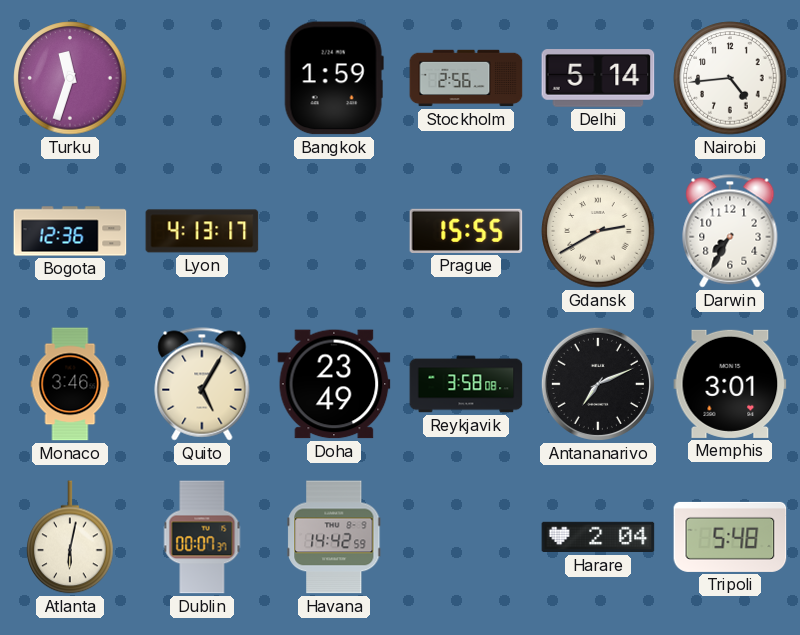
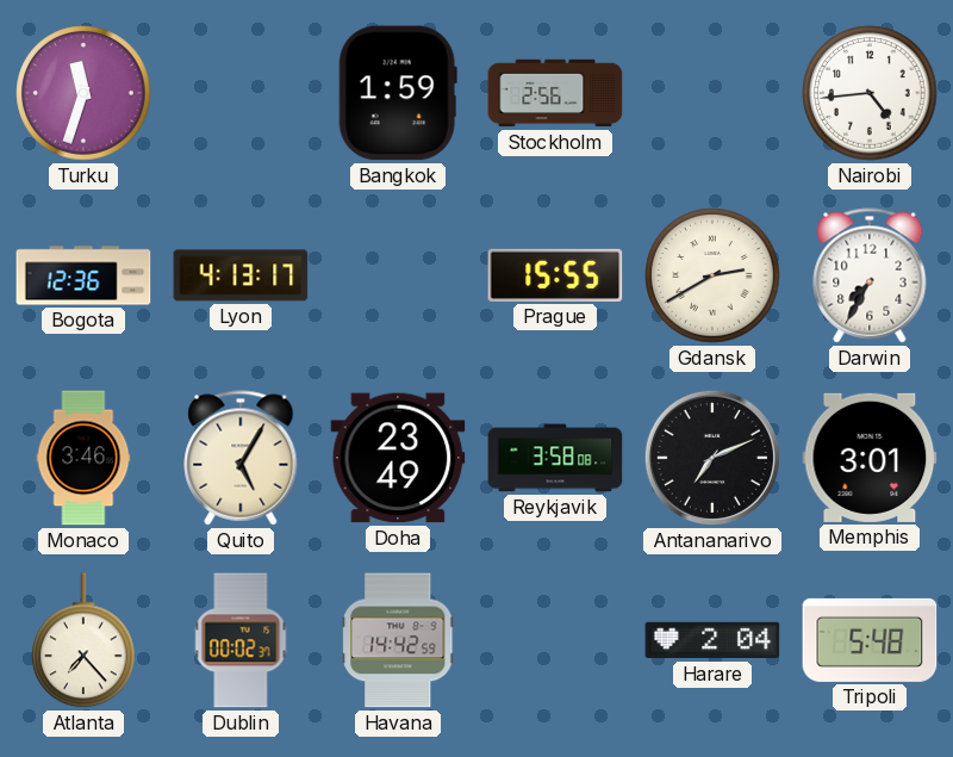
Delhi: 5:14 -> none (598, 78)
Atlanta: 6:02 -> 7:23 (83, 640)
Dublin: 00:07 -> 00:02 (241, 640)
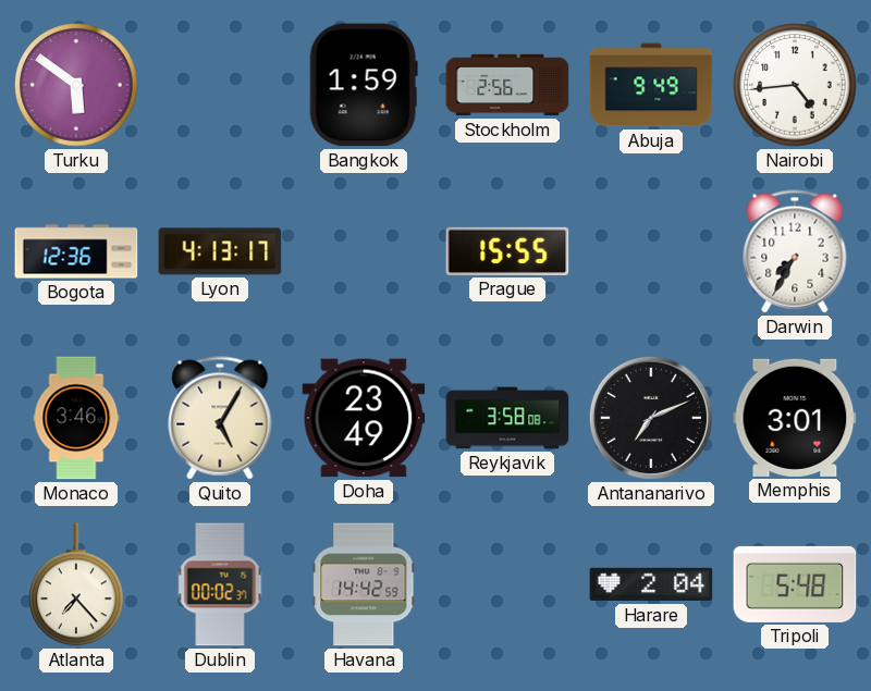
Turku: 11:33 -> 5:51 (76, 85)
Abuja: none -> 9:49 (651, 85)
Gdansk: 2:40 -> none (712, 275)
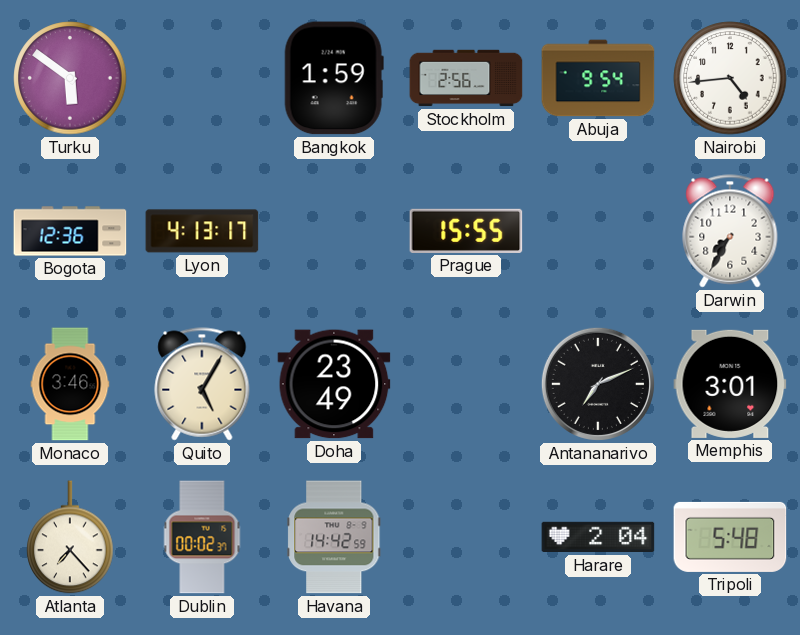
Abuja: 9:49 -> 9:54 (598, 78)
Reykjavik: 3:58 -> none (507, 418)
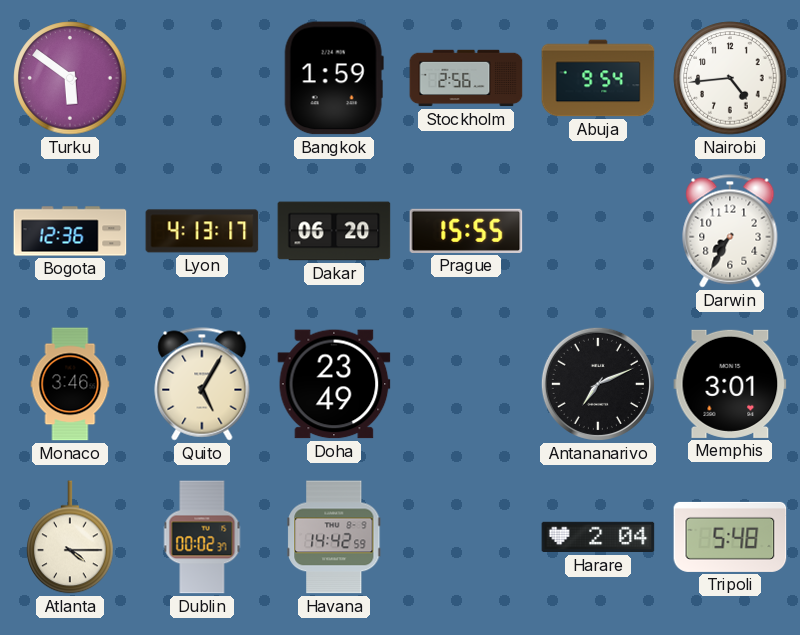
Dakar: none -> 06:20 (334, 231)
Atlanta: 7:23 -> 4:15 (70, 537)
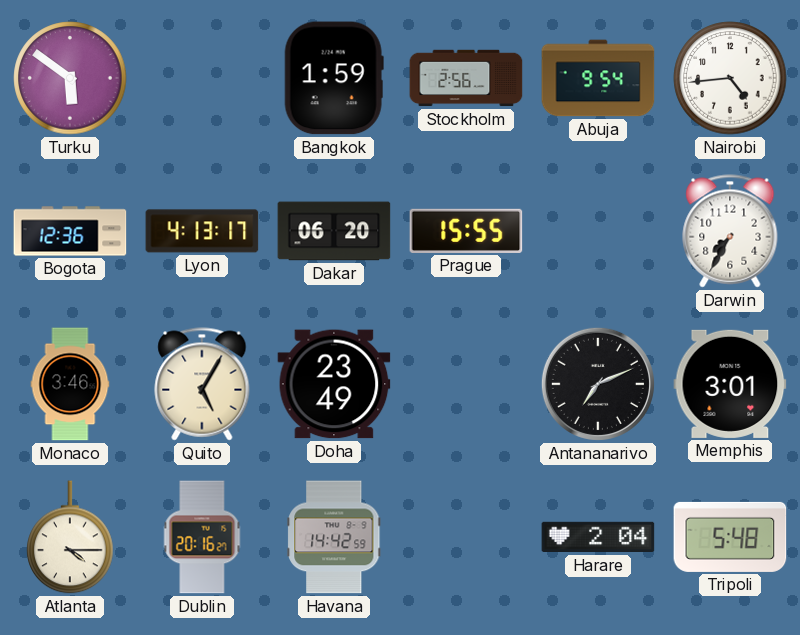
Dublin: 00:02 -> 20:16 (202, 537)
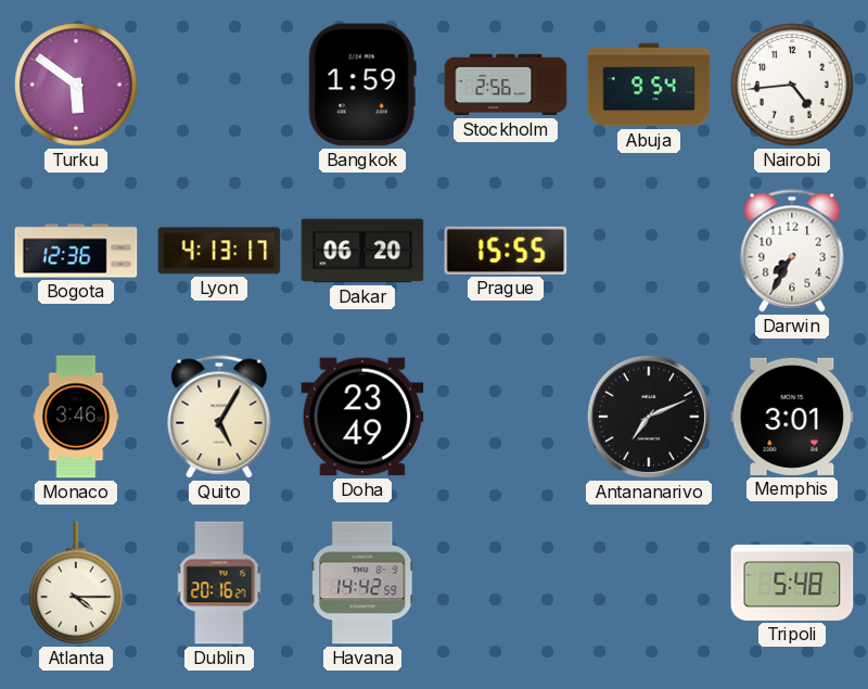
Harare: 2:04 -> none (598, 537)
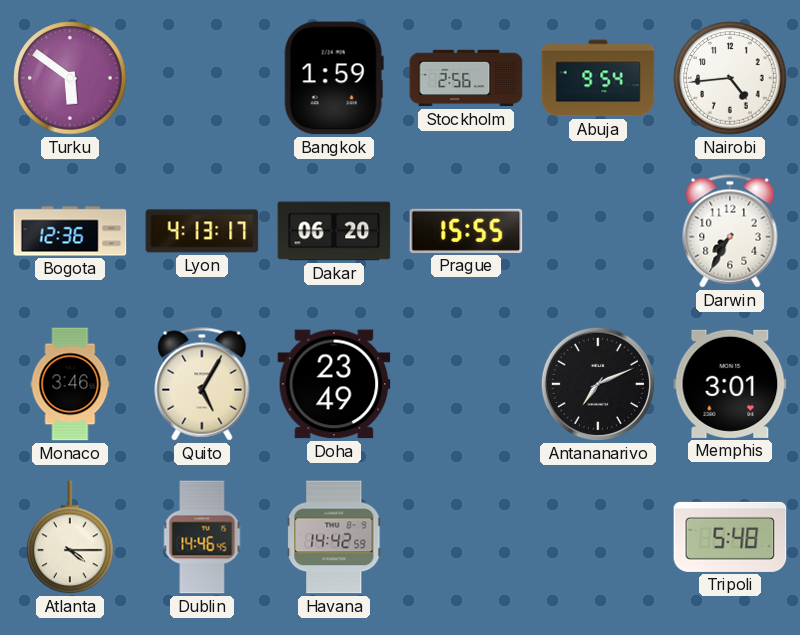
Dublin: 20:16 -> 14:46 (202, 537)
